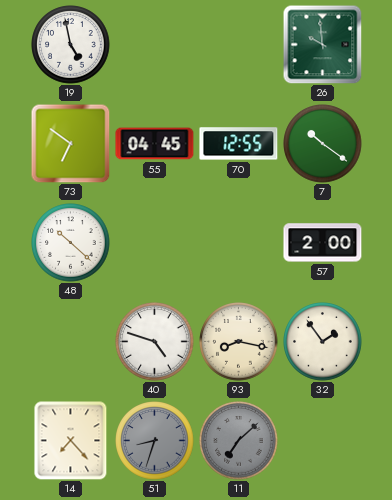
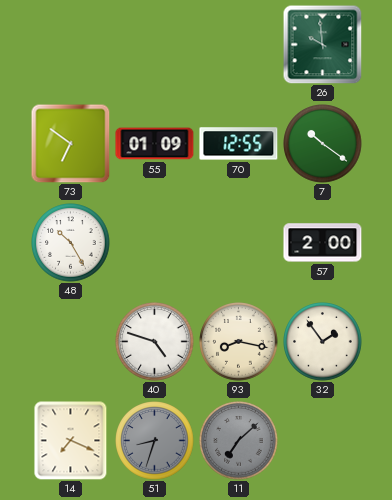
19: 4:58 -> none (71, 45)
55: 04:45 -> 01:09 (155, 144)
48: 10:22 -> 10:25 (71, 243)
14: 7:23 -> 7:19 (71, 441)
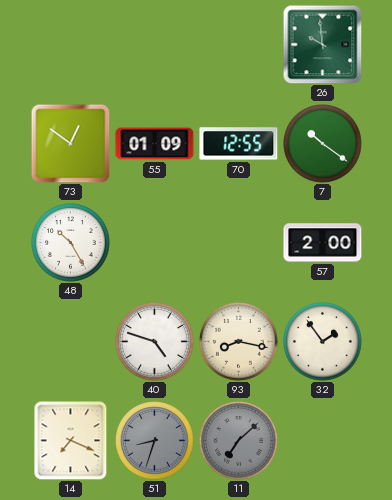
73: 6:51 -> 12:51 (70, 143)
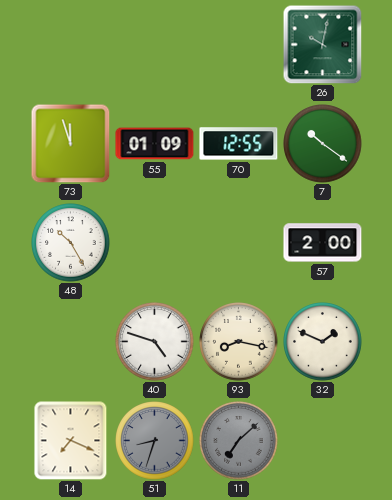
26: 9:59 -> 10:02 (322, 44)
73: 12:51 -> 11:57 (70, 143)
32: 1:54 -> 1:49 (323, 342)
